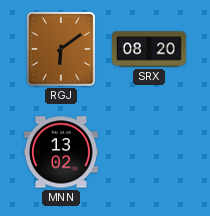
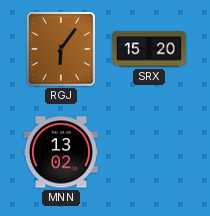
RGJ: 6:09 -> 6:06 (61, 49)
SRX: 08:20 -> 15:20 (149, 49)
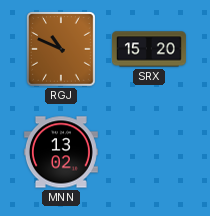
RGJ: 6:06 -> 10:49 (61, 49)
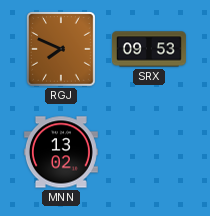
RGJ: 10:49 -> 7:49 (61, 49)
SRX: 15:20 -> 09:53 (149, 49)
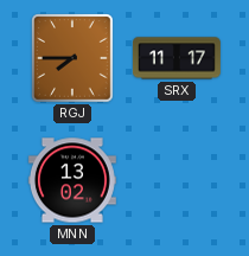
RGJ: 7:49 -> 7:45 (72, 58)
SRX: 09:53 -> 11:17 (177, 58)
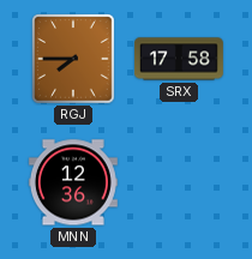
SRX: 11:17 -> 17:58 (179, 59)
MNN: 13:02 -> 12:36 (73, 182)
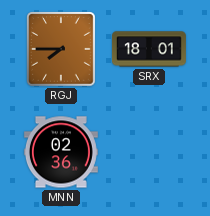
SRX: 17:58 -> 18:01 (149, 49)
MNN: 12:36 -> 02:36 (61, 152)
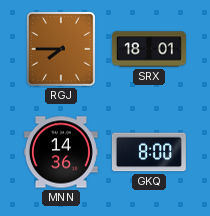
MNN: 02:36 -> 14:36 (61, 152)
GKQ: none -> 8:00 (149, 152)
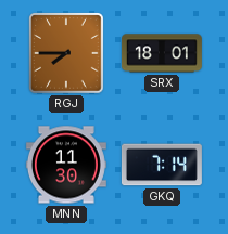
MNN: 14:36 -> 11:30 (66, 165)
GKQ: 8:00 -> 7:14 (162, 165)
